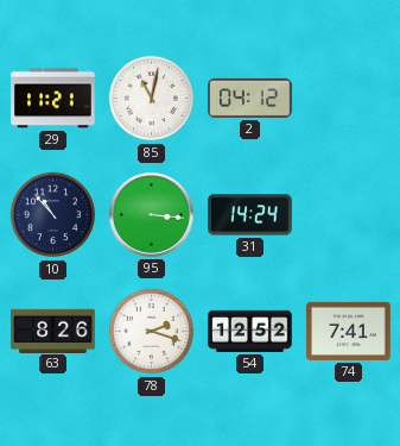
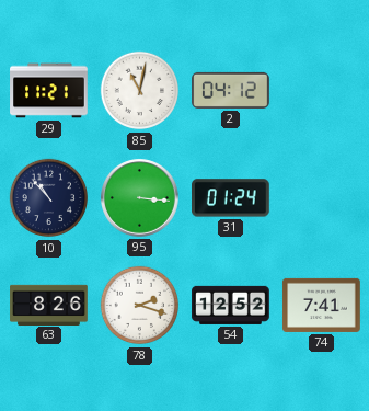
31: 14:24 -> 01:24 (231, 198)
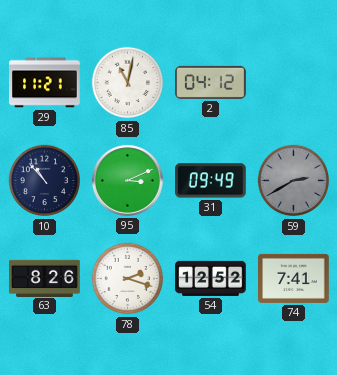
95: 3:16 -> 3:11 (128, 181)
31: 01:24 -> 09:49 (211, 181)
59: none -> 2:40 (294, 181)
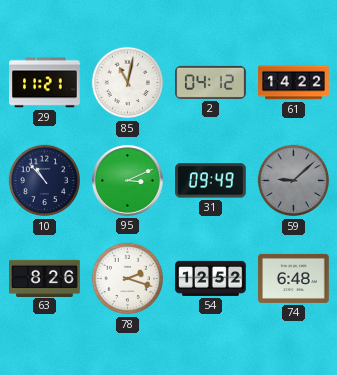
61: none -> 14:22 (294, 83)
59: 2:40 -> 9:08 (294, 181)
74: 7:41 -> 6:48 (294, 278)
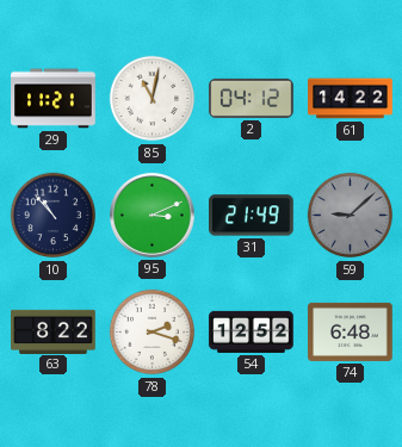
31: 09:49 -> 21:49 (252, 216)
63: 8:26 -> 8:22 (54, 331)
